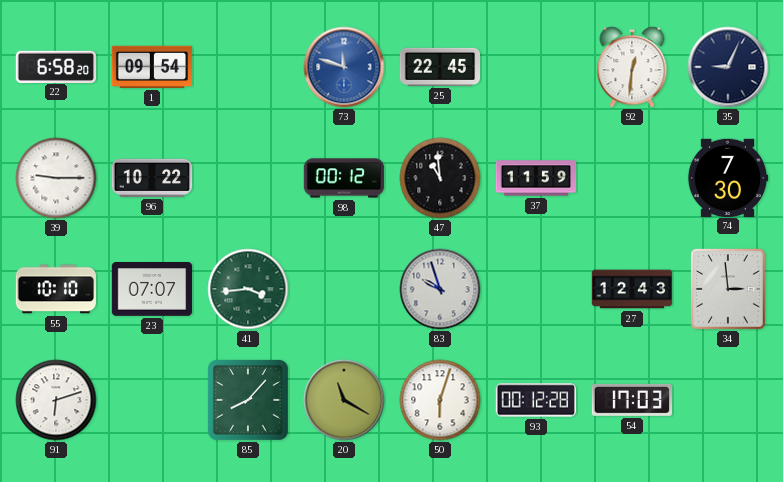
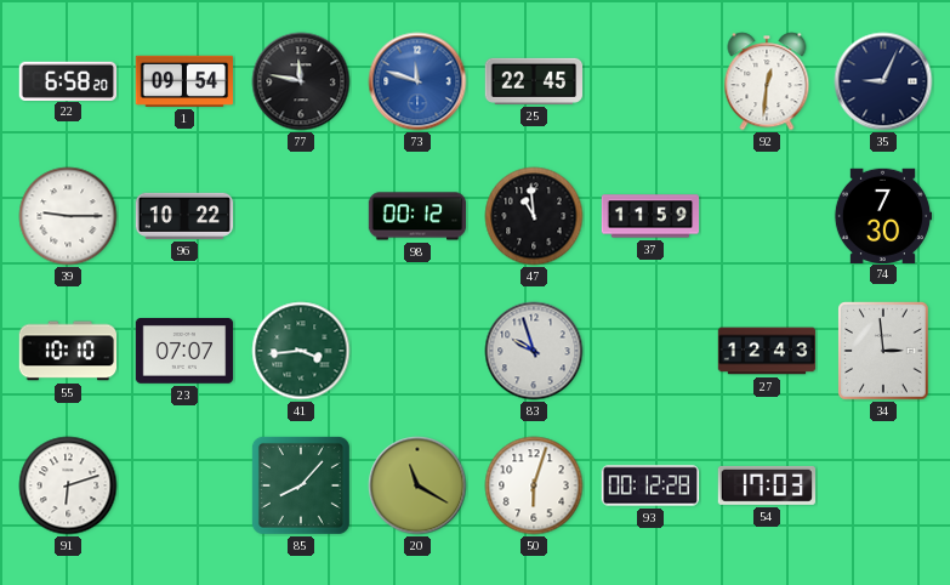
77: none -> 11:47 (301, 81)
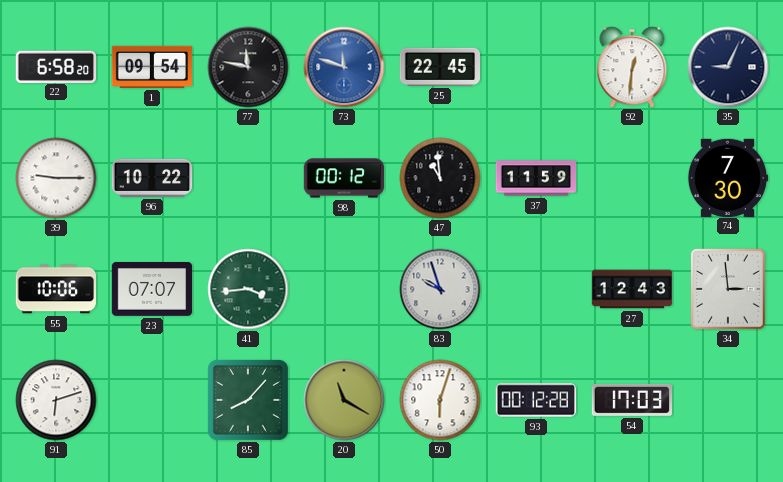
55: 10:10 -> 10:06 (55, 289)
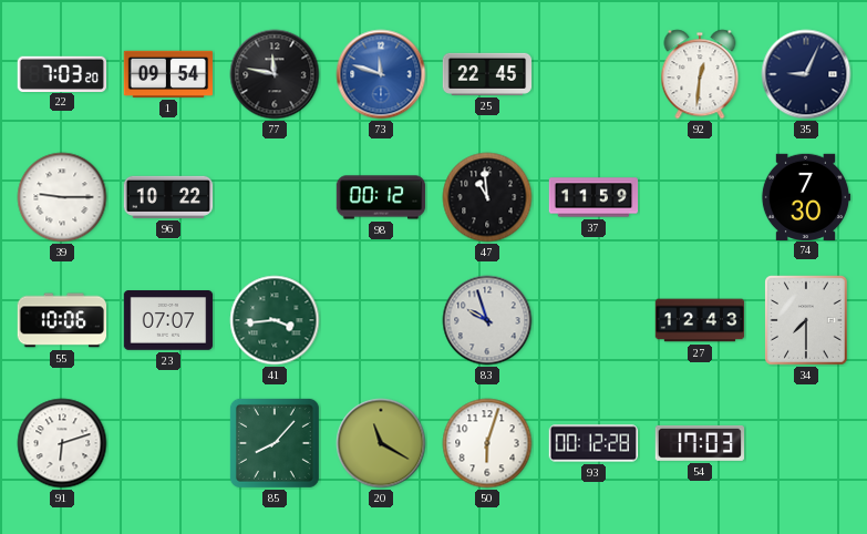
22: 6:58 -> 7:03 (62, 73)
34: 2:59 -> 7:30 (806, 320)
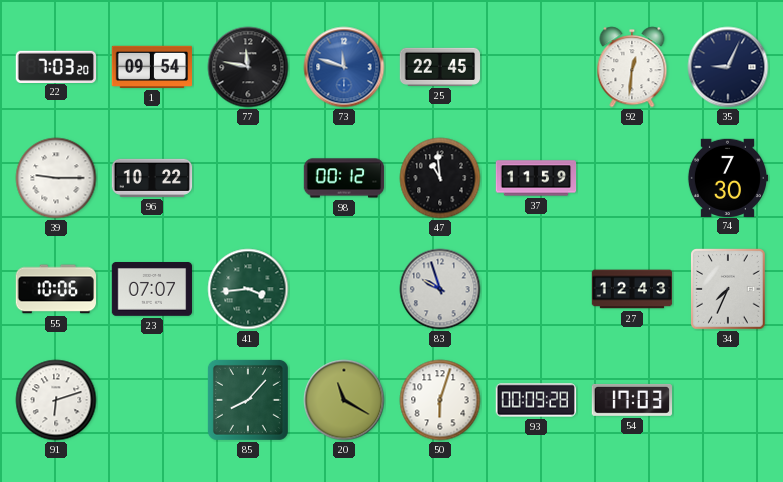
34: 7:30 -> 7:34 (728, 289)
93: 00:12 -> 00:09 (536, 400)
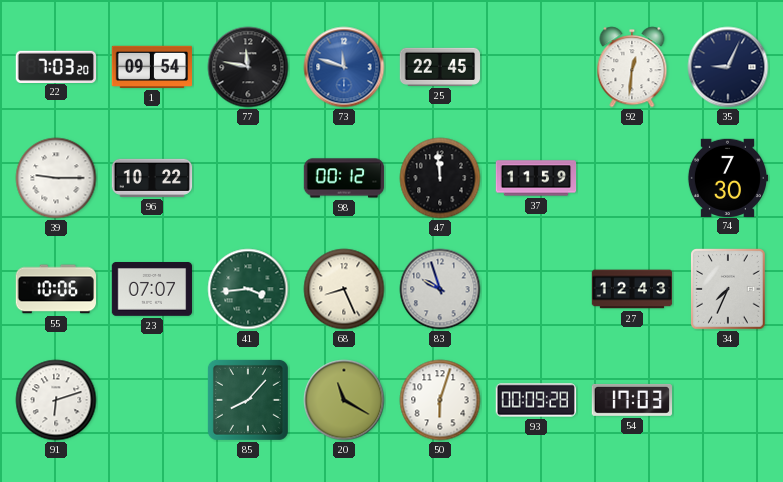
47: 10:59 -> 11:59 (440, 178)
68: none -> 8:26 (344, 289)
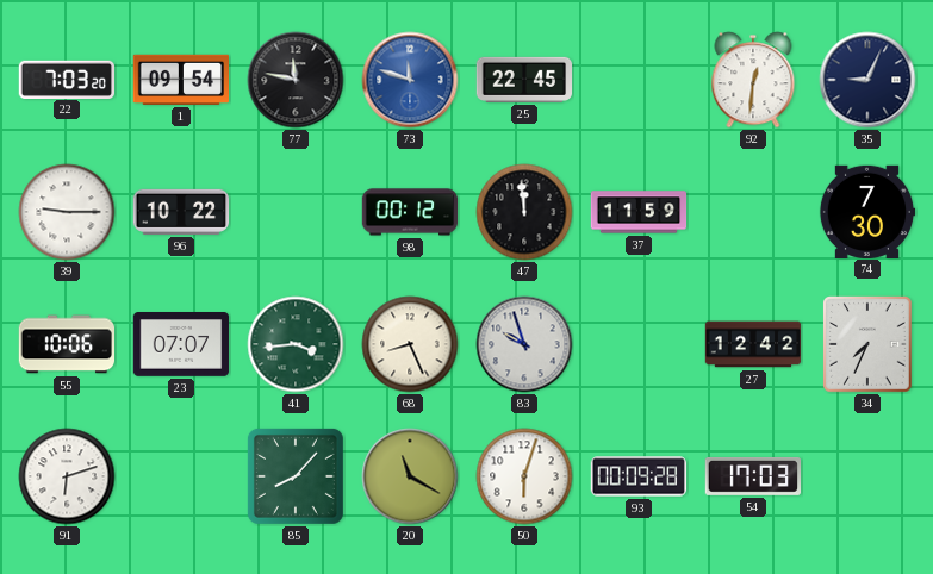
27: 12:43 -> 12:42 (753, 344)
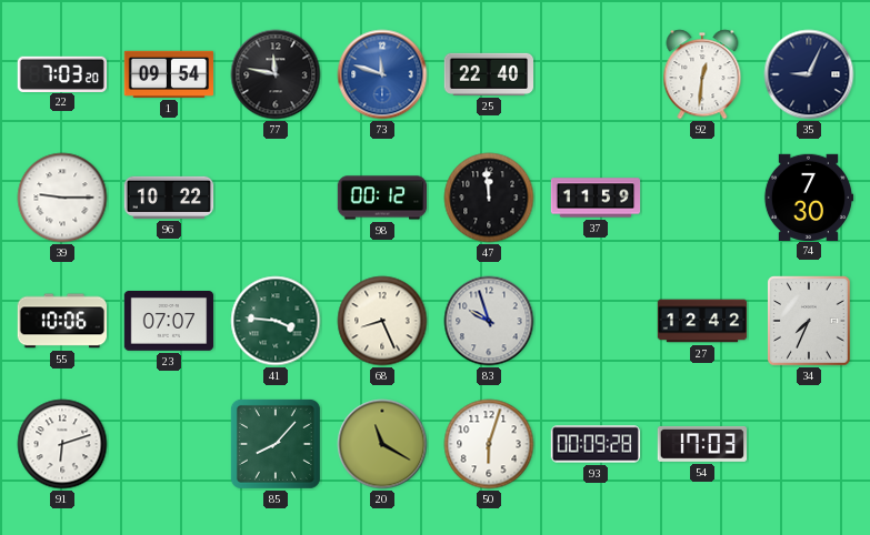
25: 22:45 -> 22:40 (489, 74)
41: 3:44 -> 3:46 (276, 321)
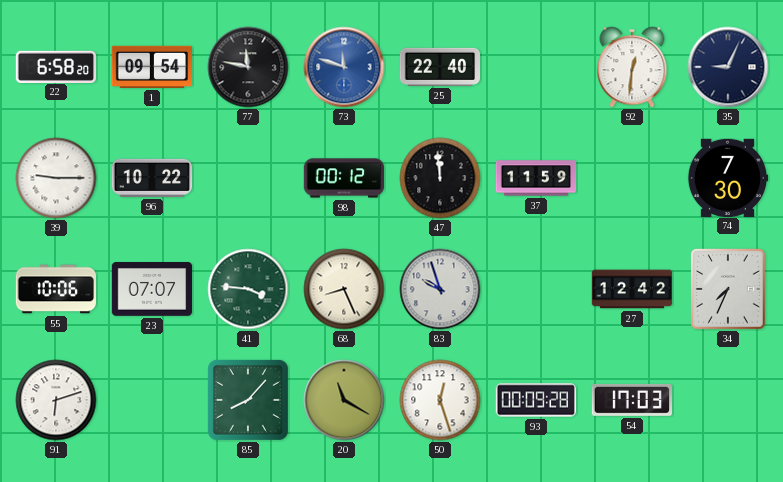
22: 7:03 -> 6:58 (56, 66)
50: 6:03 -> 12:27 (440, 400)
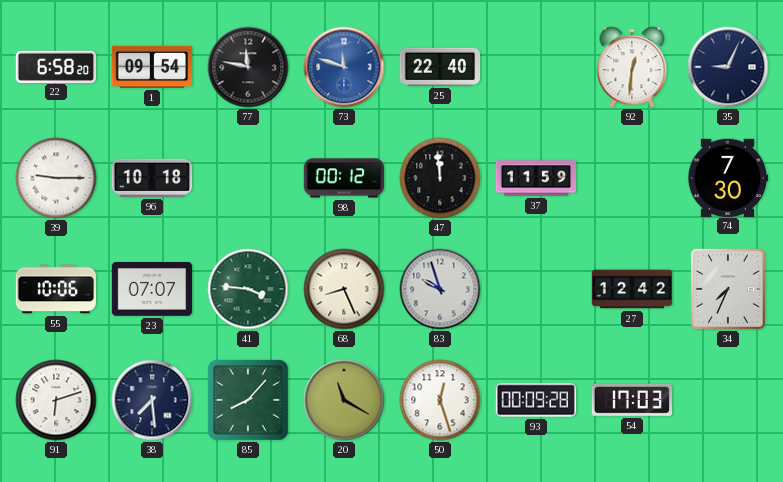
96: 10:22 -> 10:18 (152, 178)
38: none -> 7:29 (152, 400)
